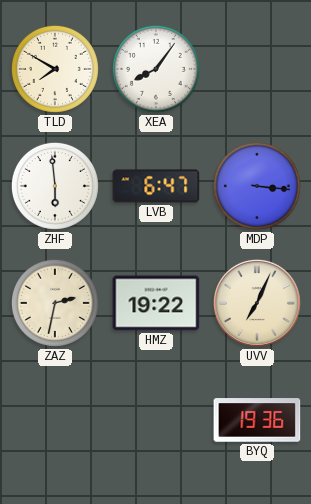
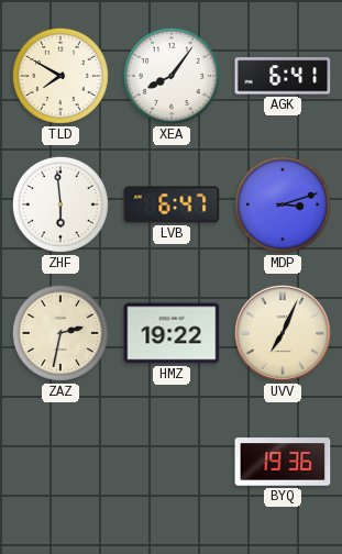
AGK: none -> 6:41 (283, 76)
MDP: 3:16 -> 3:12 (283, 204)
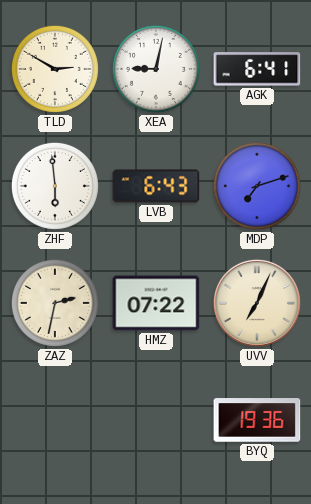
TLD: 7:50 -> 2:50 (55, 69)
XEA: 8:06 -> 9:02 (156, 69)
LVB: 6:47 -> 6:43 (156, 186)
MDP: 3:12 -> 7:12 (257, 186)
HMZ: 19:22 -> 07:22 (156, 303)
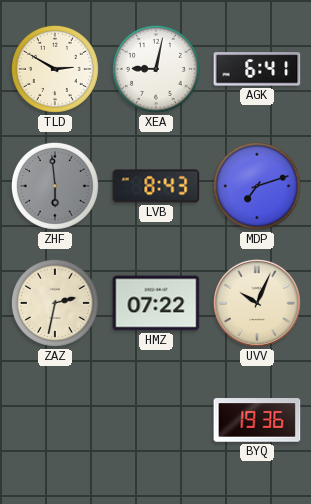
ZHF dial: white -> grey (55, 186)
LVB: 6:43 -> 8:43 (156, 186)
UVV: 7:04 -> 10:04 (257, 303)
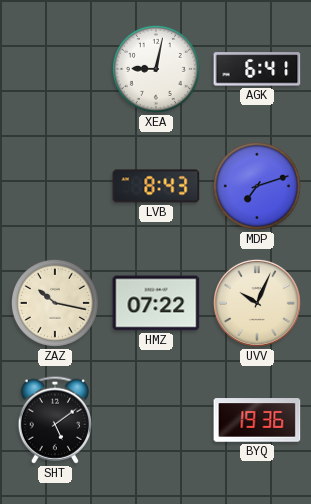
TLD: 2:50 -> none (55, 69)
ZHF: 5:59 -> none (55, 186)
ZAZ: 2:32 -> 10:17 (55, 303)
SHT: none -> 5:09 (54, 420)
